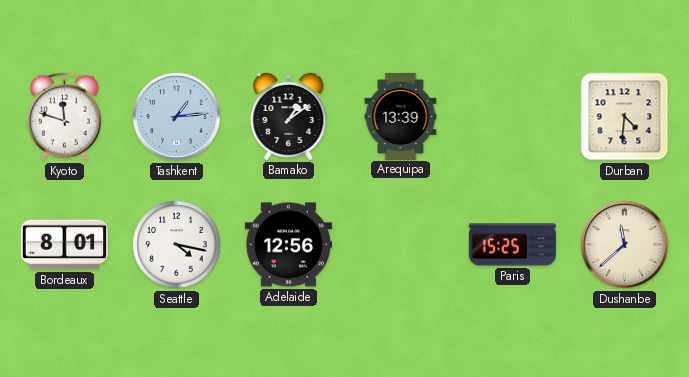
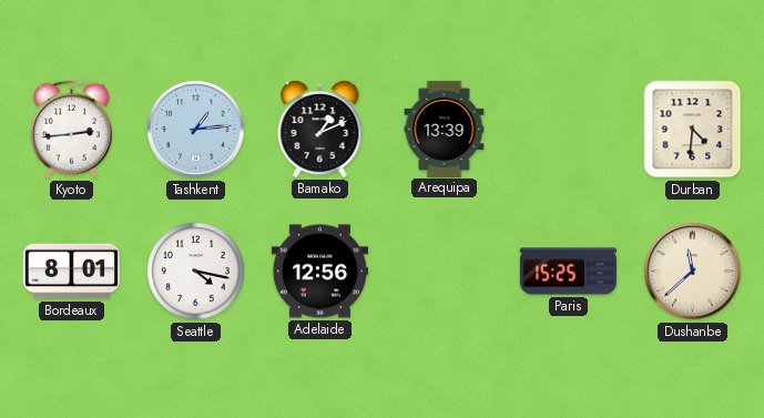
Kyoto: 11:48 -> 2:44 (71, 130)
Bamako: 1:09 -> 1:11 (320, 129)
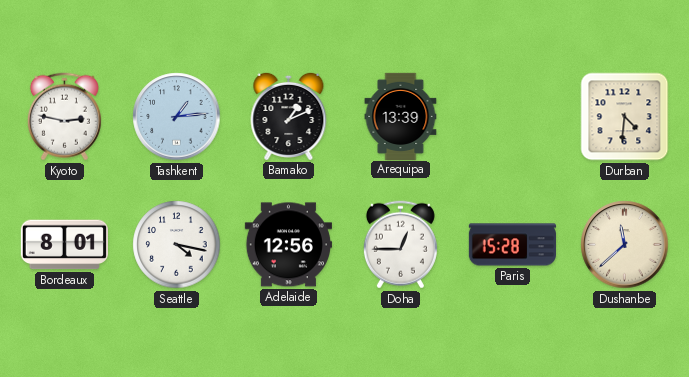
Kyoto: 2:44 -> 2:47 (64, 117)
Doha: none -> 12:45 (400, 245)
Paris: 15:25 -> 15:28 (512, 245)
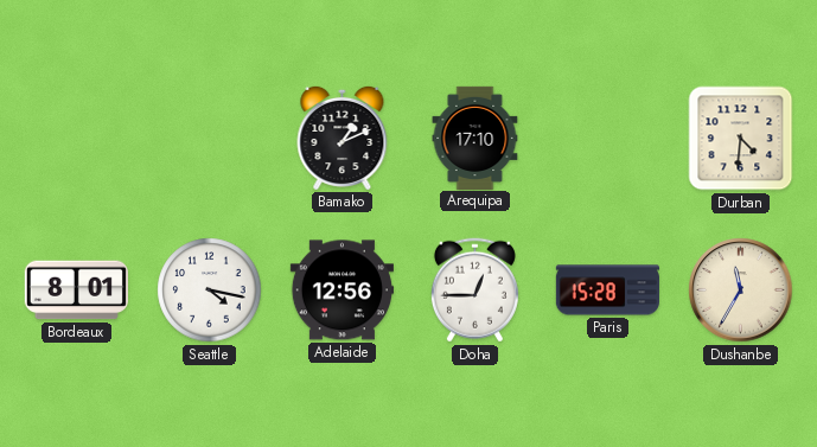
Kyoto: 2:47 -> none (64, 117)
Tashkent: 1:14 -> none (177, 117)
Arequipa: 13:39 -> 17:10 (475, 138)
Dushanbe: 11:38 -> 11:35 (741, 290)
